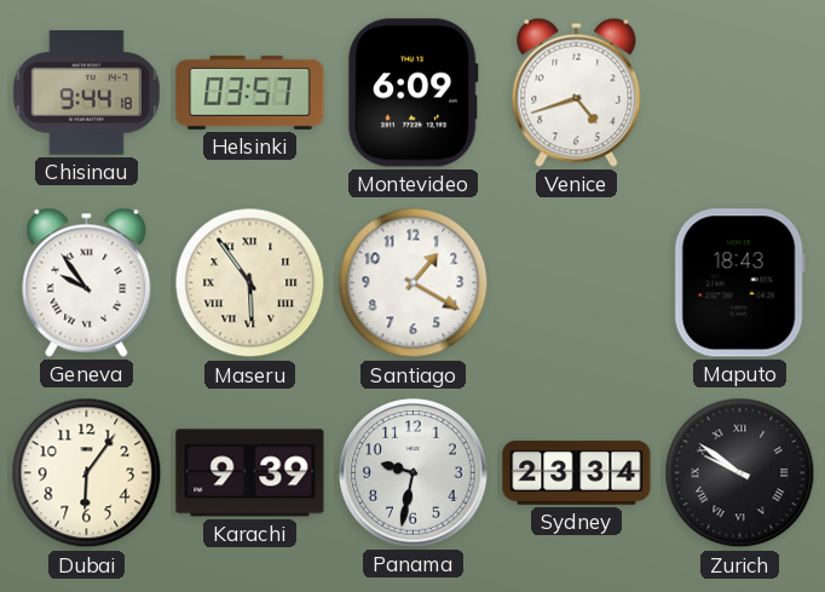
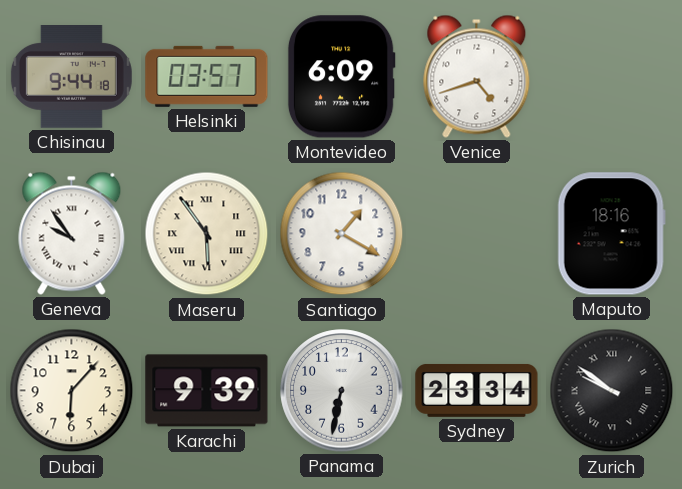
Maputo: 18:43 -> 18:16 (611, 234)
Dubai: 6:06 -> 6:07 (72, 391)
Panama: 9:32 -> 6:32 (342, 391)
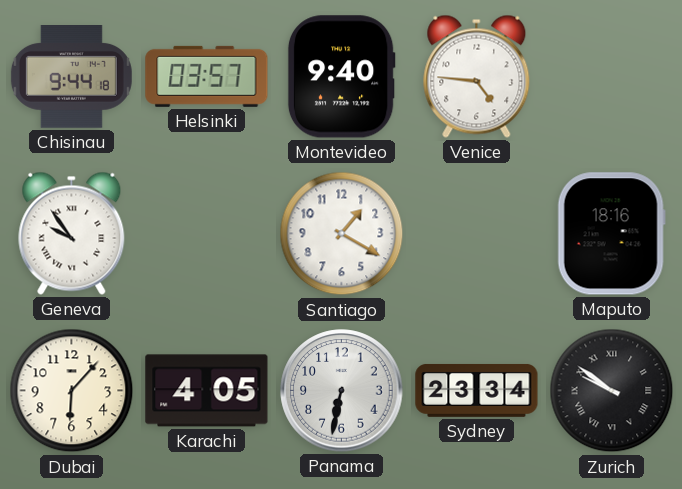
Montevideo: 6:09 -> 9:40 (341, 77)
Venice: 4:42 -> 4:46 (477, 76)
Maseru: 5:54 -> none (207, 234)
Karachi: 9:39 -> 4:05 (207, 391)
